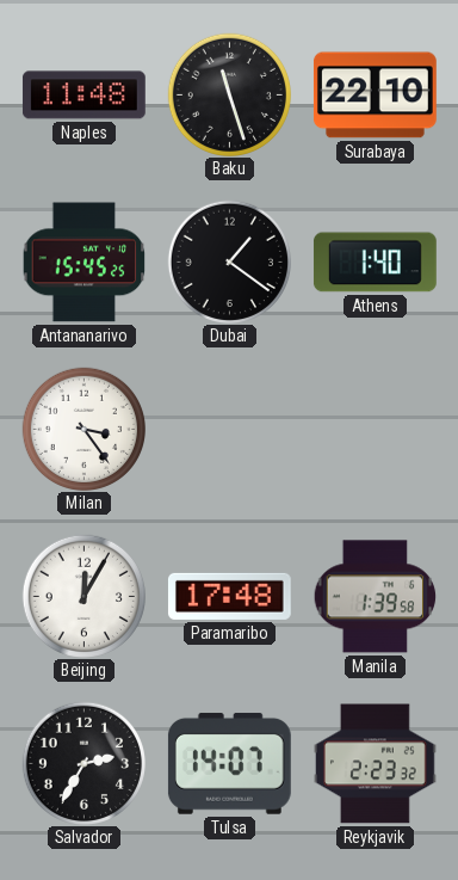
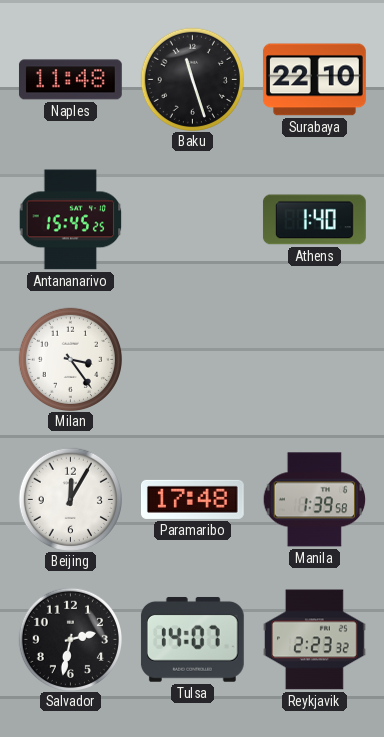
Dubai: 1:21 -> none (229, 261)
Salvador: 2:35 -> 2:32 (70, 639)
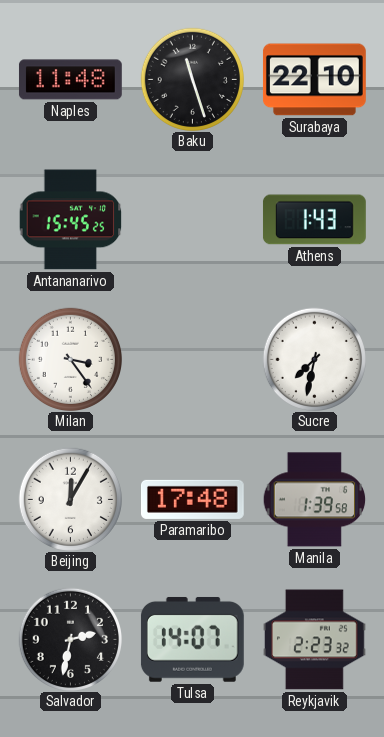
Athens: 1:40 -> 1:43 (314, 220)
Sucre: none -> 7:32 (314, 359)
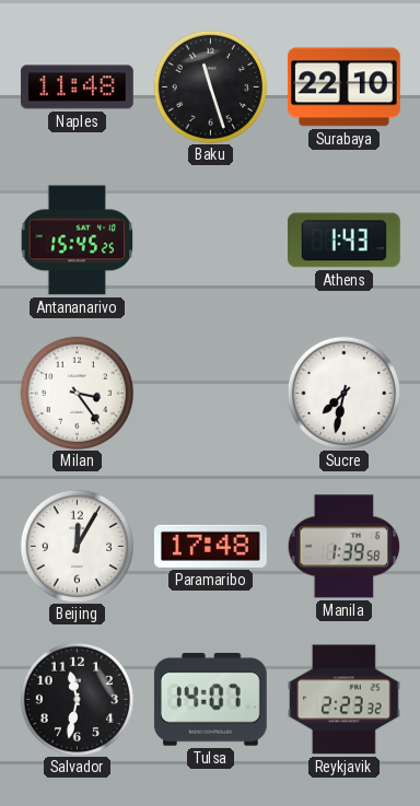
Salvador: 2:32 -> 11:32 (77, 699)
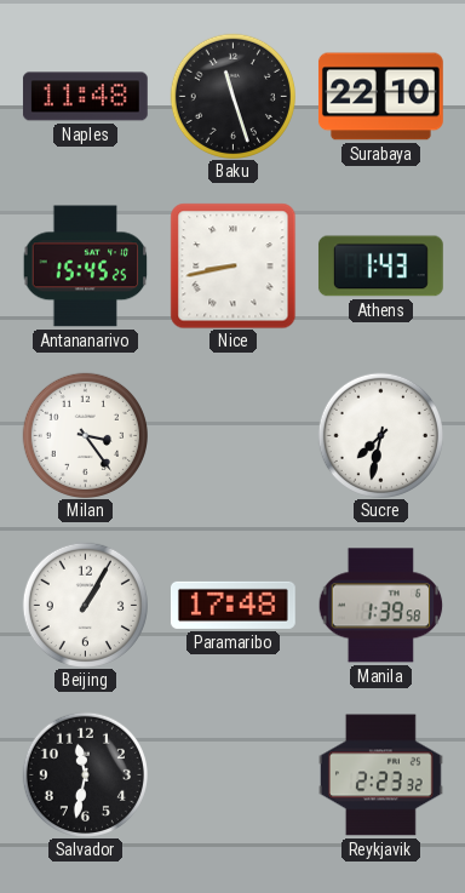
Nice: none -> 8:43 (232, 265)
Beijing: 12:05 -> 1:05 (85, 605)
Tulsa: 14:07 -> none (210, 699)
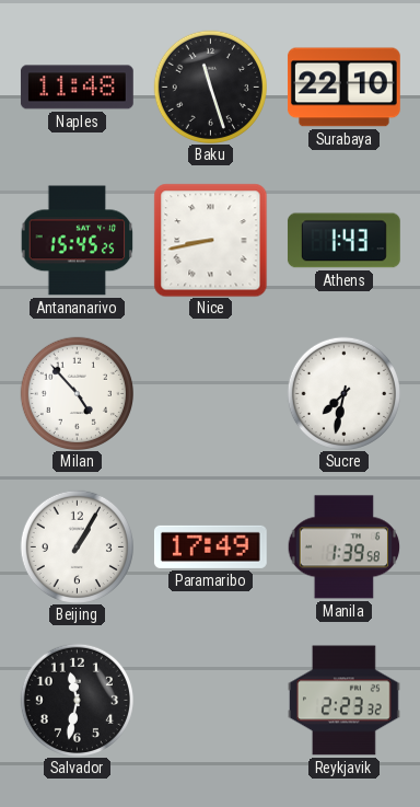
Milan: 3:24 -> 4:53 (77, 393)
Paramaribo: 17:48 -> 17:49 (210, 546)
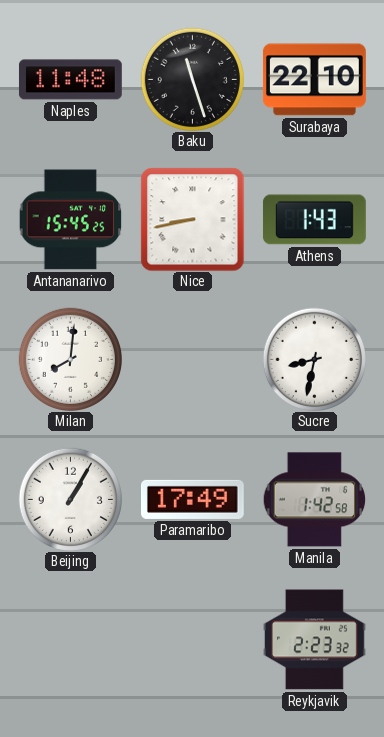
Milan: 4:53 -> 8:01 (70, 359)
Sucre: 7:32 -> 8:32 (314, 359)
Manila: 1:39 -> 1:42 (314, 500)
Salvador: 11:32 -> none (77, 700)
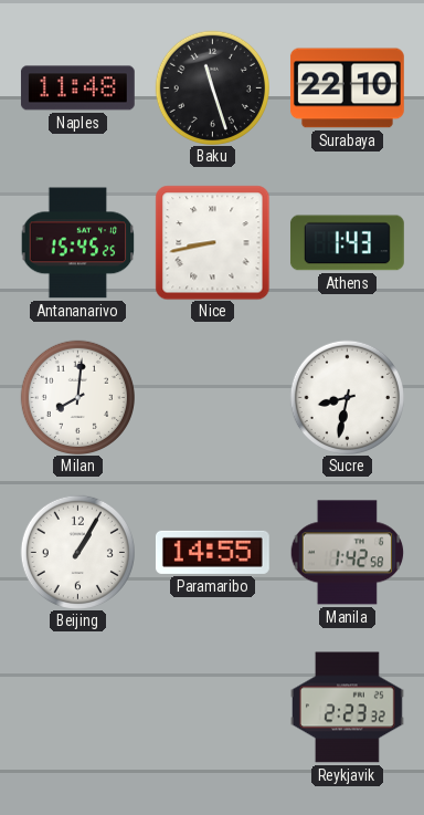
Paramaribo: 17:49 -> 14:55 (212, 552)
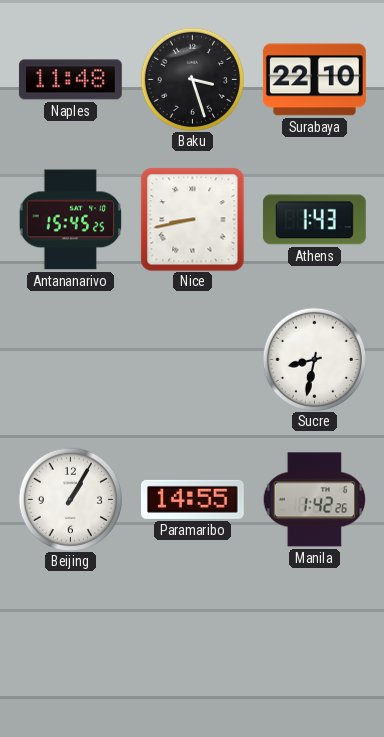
Baku: 11:27 -> 3:27 (192, 79)
Milan: 8:01 -> none (77, 397)
Manila: 1:42:58 -> 1:42:26 (314, 500)
Reykjavik: 2:23 -> none (348, 708)
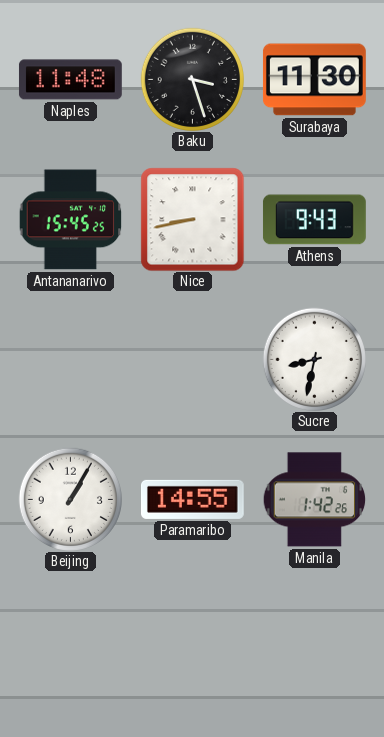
Surabaya: 22:10 -> 11:30 (314, 80)
Athens: 1:43 -> 9:43 (314, 220)
